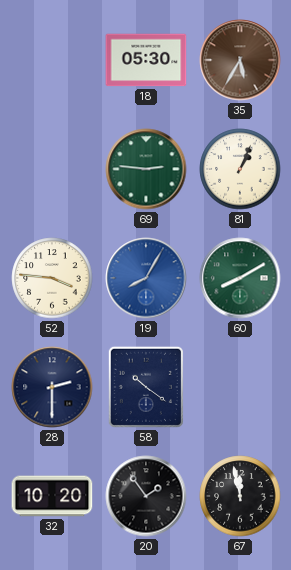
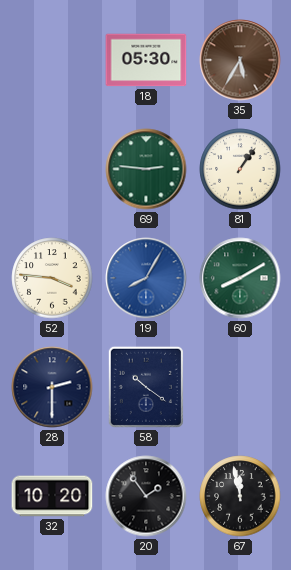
81: 1:04 -> 1:06 (240, 169)
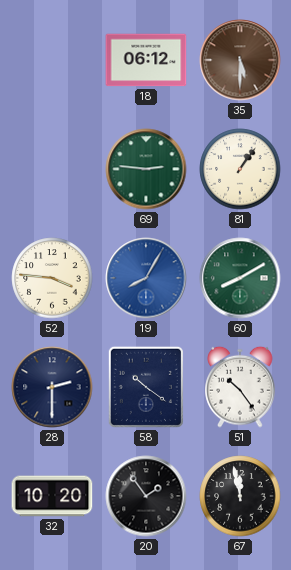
18: 05:30 -> 06:12 (146, 60)
35: 5:35 -> 5:30 (240, 60)
51: none -> 10:24 (240, 387)
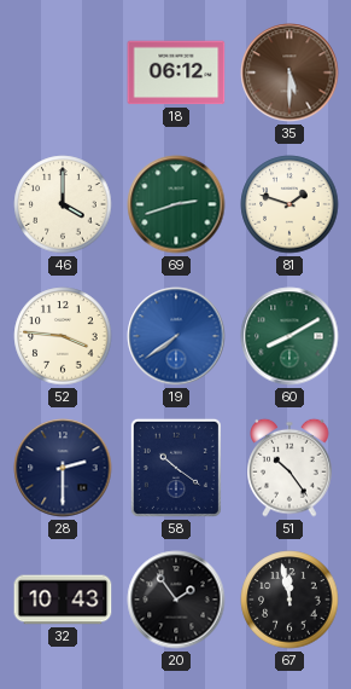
46: none -> 4:00 (63, 204)
69: 2:46 -> 2:42 (176, 204)
81: 1:06 -> 1:48 (289, 204)
19: 8:05 -> 7:39 (176, 336)
32: 10:20 -> 10:43 (63, 600)
